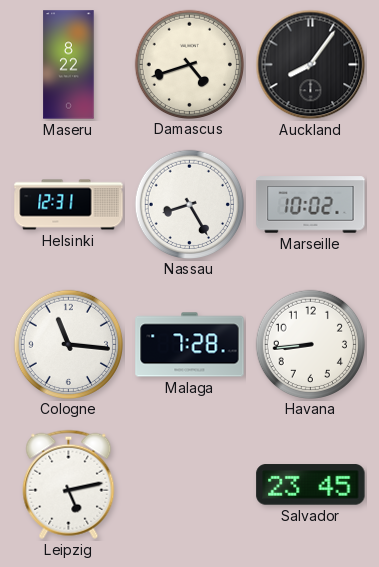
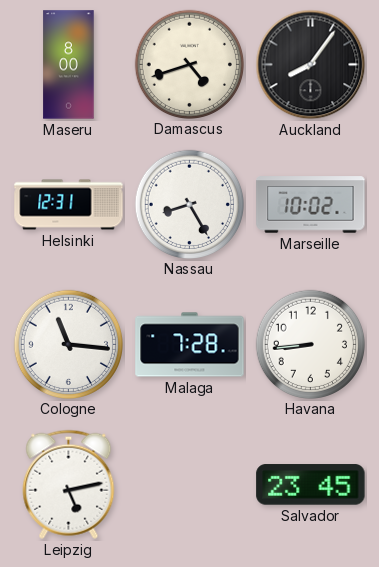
Maseru: 8:22 -> 8:00 (69, 65)
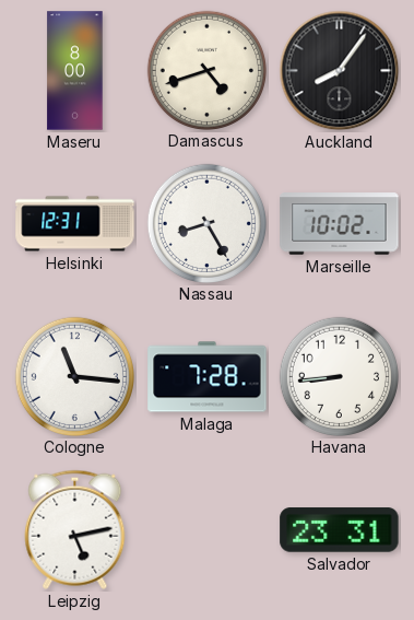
Salvador: 23:45 -> 23:31 (340, 530)
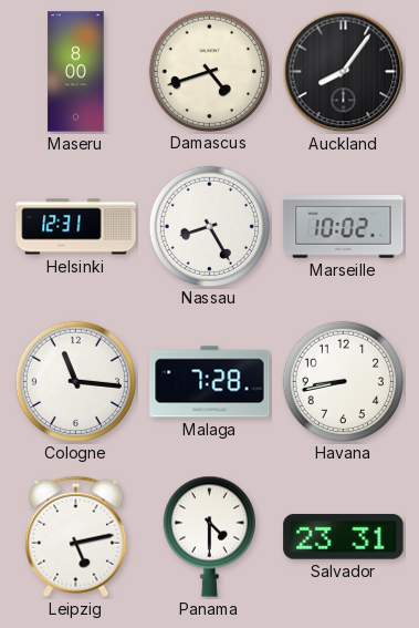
Havana: 8:44 -> 8:43 (343, 381)
Panama: none -> 4:30 (209, 536)
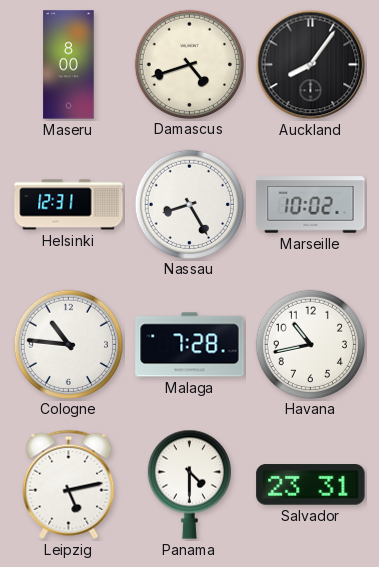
Cologne: 11:16 -> 10:46 (68, 344)
Havana: 8:43 -> 10:43 (310, 344)
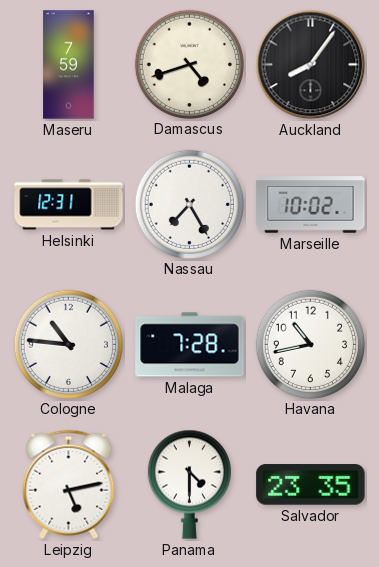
Maseru: 8:00 -> 7:59 (69, 65)
Nassau: 8:25 -> 7:25 (189, 204)
Salvador: 23:31 -> 23:35 (311, 485)
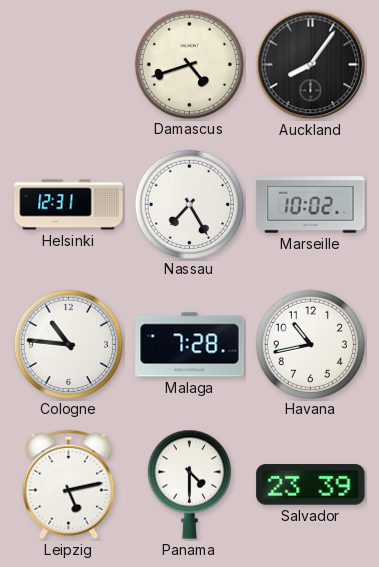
Maseru: 7:59 -> none (69, 65)
Salvador: 23:35 -> 23:39 (311, 485)
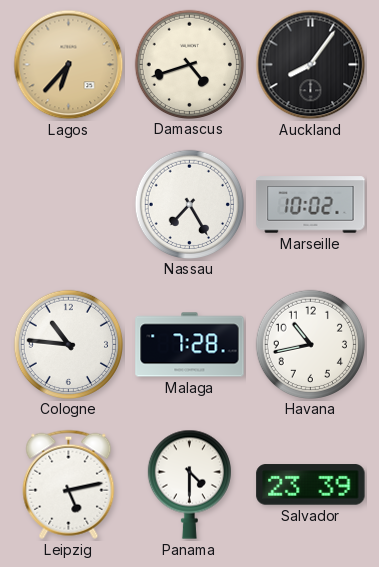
Lagos: none -> 6:37 (69, 65)
Helsinki: 12:31 -> none (69, 205)
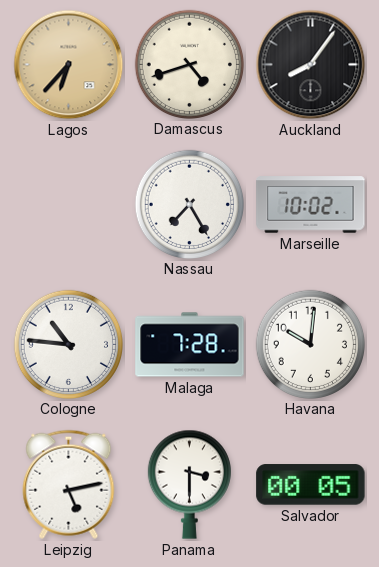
Havana: 10:43 -> 10:01 (310, 344)
Panama: 4:30 -> 3:30 (189, 484)
Salvador: 23:39 -> 00:05 (311, 485)
